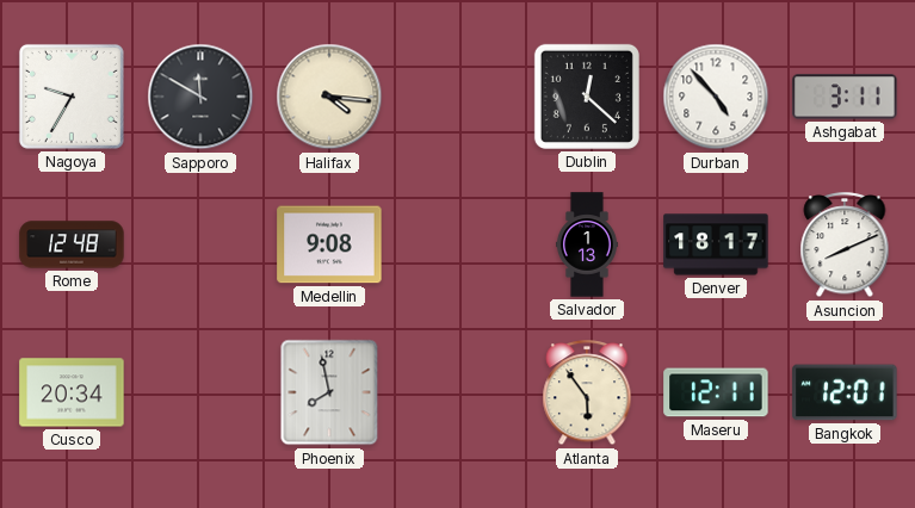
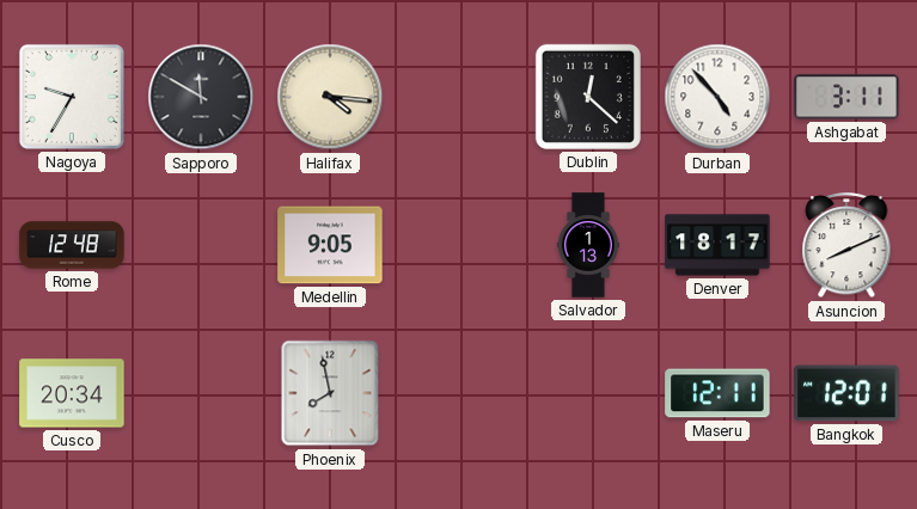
Medellin: 9:08 -> 9:05 (330, 245)
Atlanta: 5:54 -> none (587, 394)
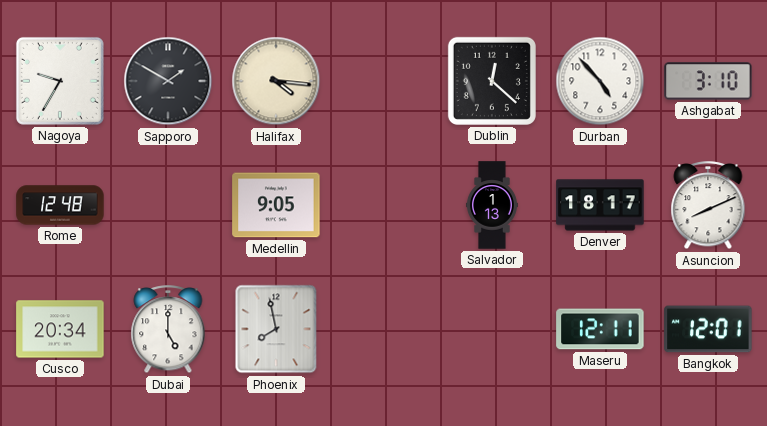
Sapporo: 11:50 -> 1:50 (168, 81)
Ashgabat: 3:11 -> 3:10 (708, 81)
Dubai: none -> 5:00 (168, 330)
